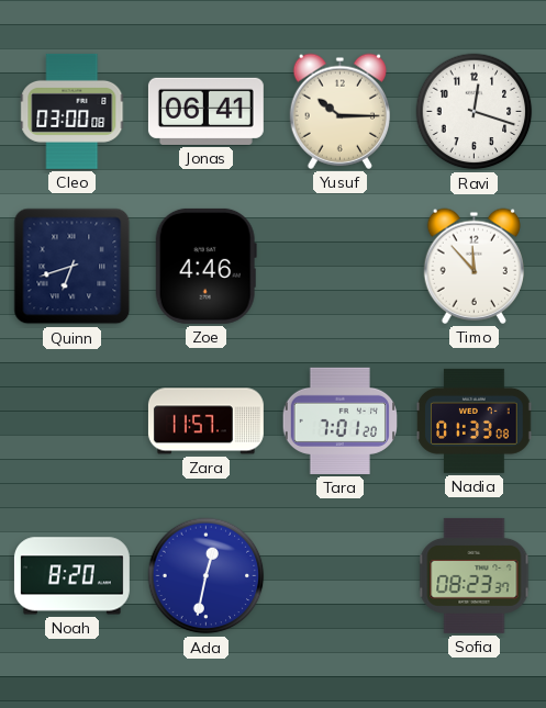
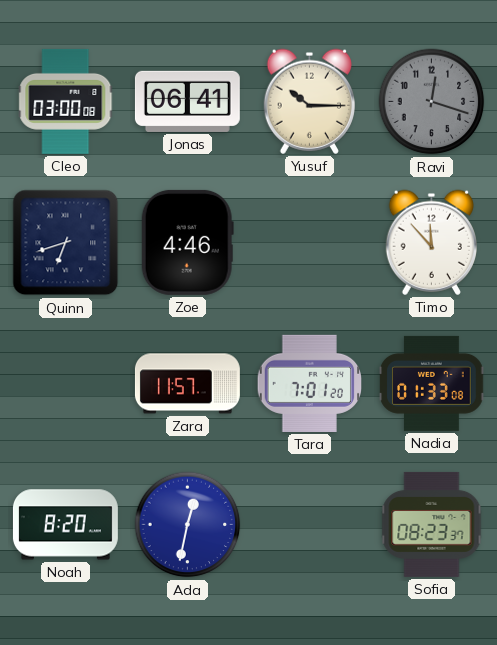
Ravi dial: white -> grey (432, 102)
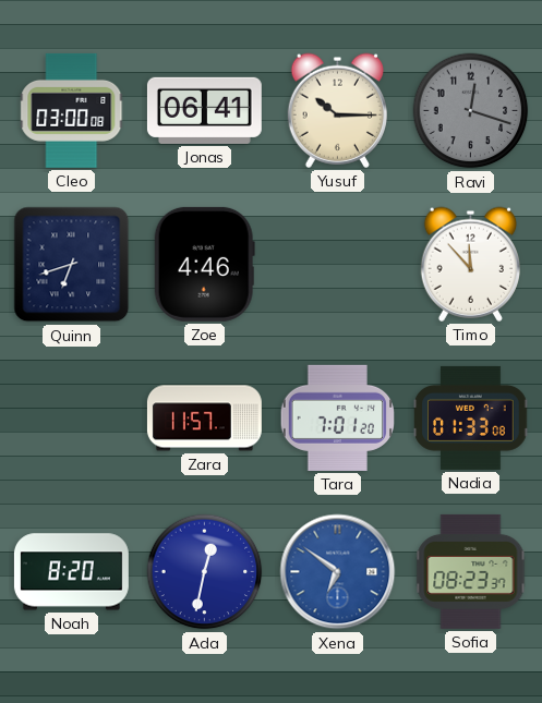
Xena: none -> 6:51 (338, 572)
